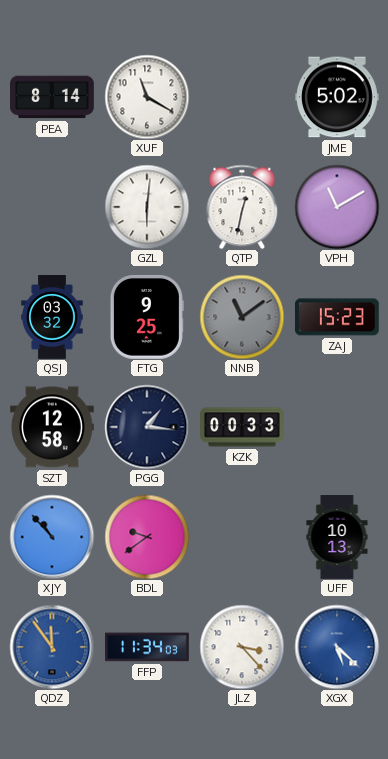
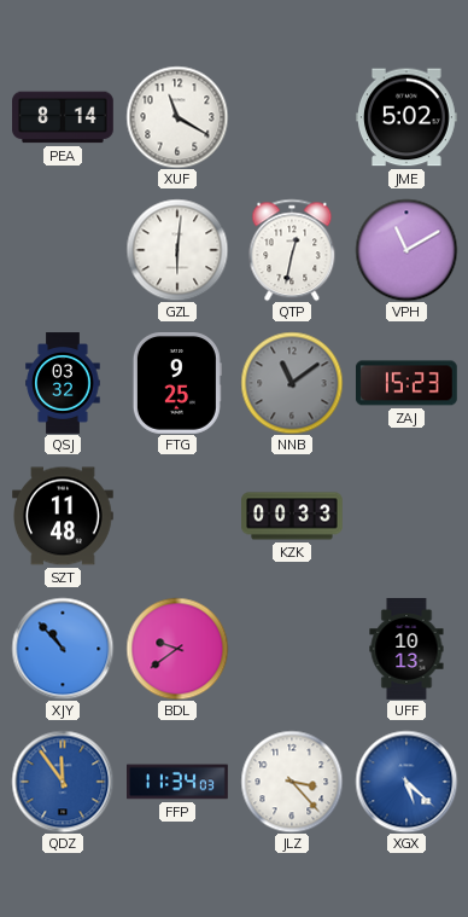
SZT: 12:58 -> 11:48 (64, 516)
PGG: 1:16 -> none (147, 427)
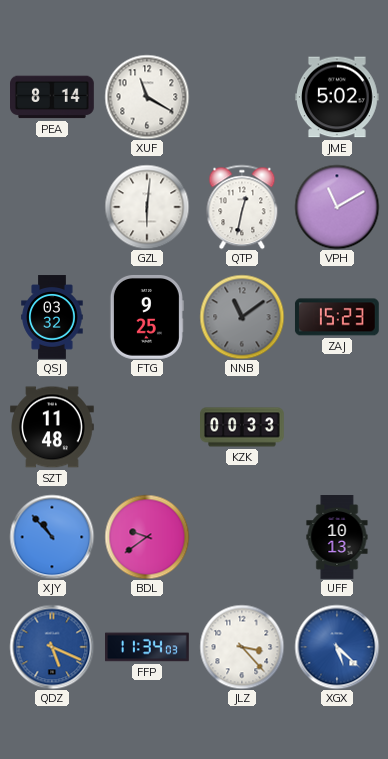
QDZ: 11:54 -> 5:19 (52, 647)
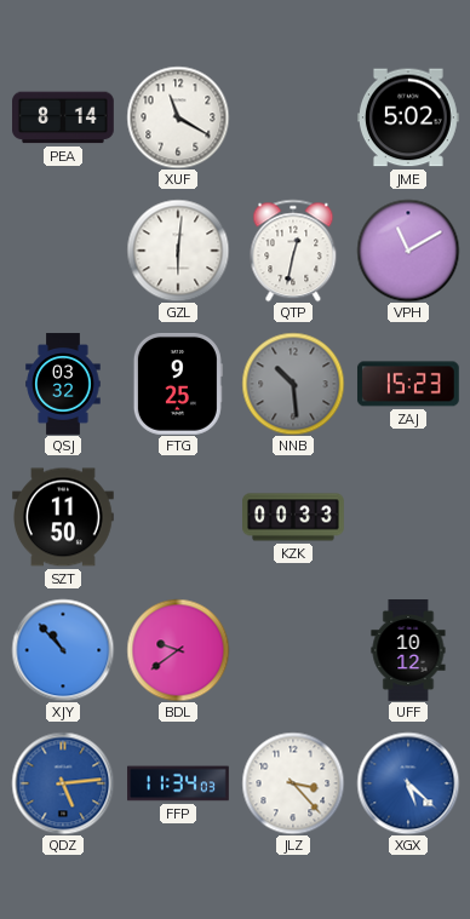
NNB: 11:09 -> 10:29 (293, 384)
SZT: 11:48 -> 11:50 (64, 517)
UFF: 10:13 -> 10:12 (408, 651)
QDZ: 5:19 -> 5:14 (63, 783)
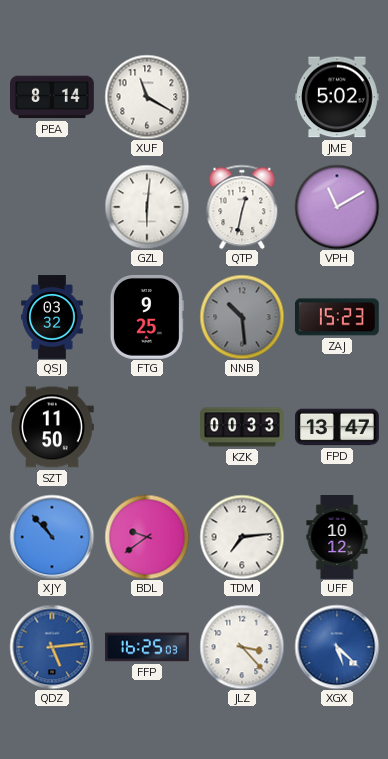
FPD: none -> 13:47 (338, 427)
TDM: none -> 7:14 (242, 537)
FFP: 11:34 -> 16:25 (148, 647)
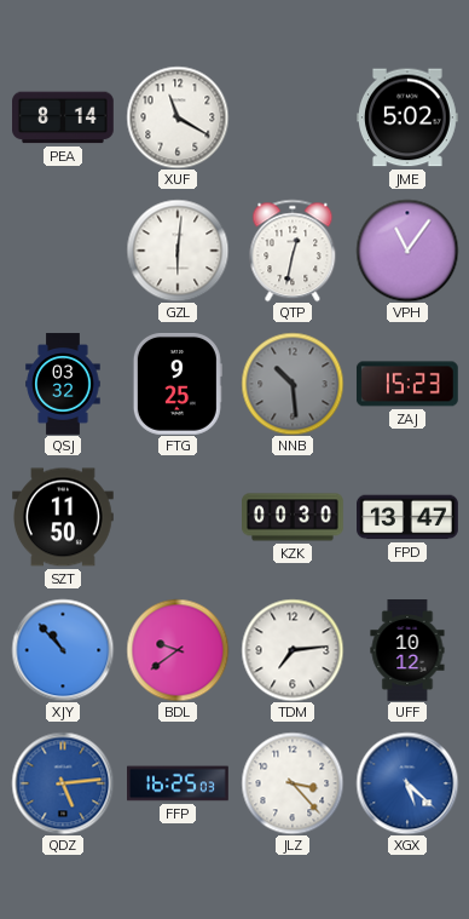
VPH: 11:10 -> 11:06 (407, 251)
KZK: 00:33 -> 00:30 (294, 517)
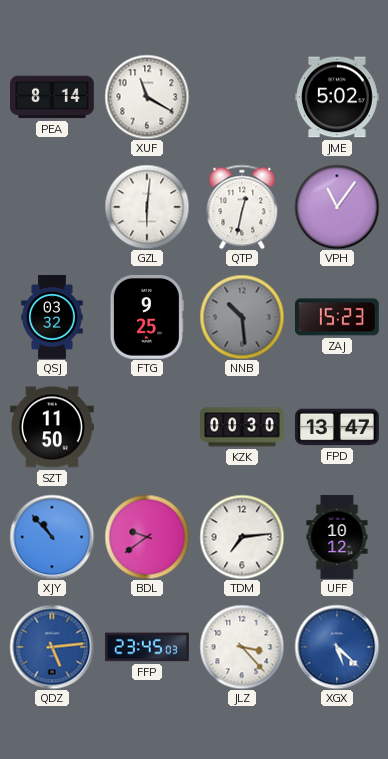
FFP: 16:25 -> 23:45 (148, 647)
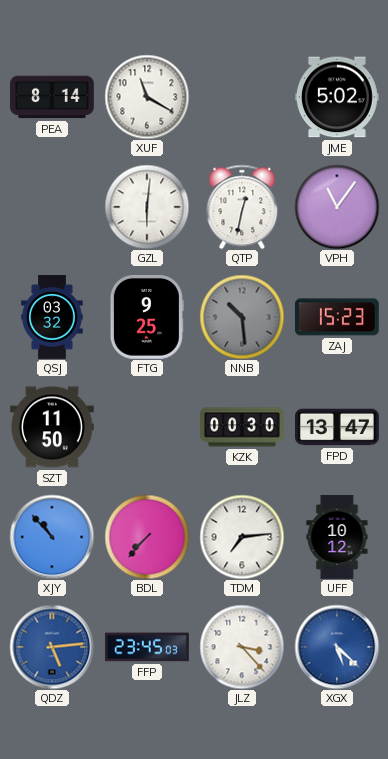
BDL: 9:39 -> 7:37 (147, 537)
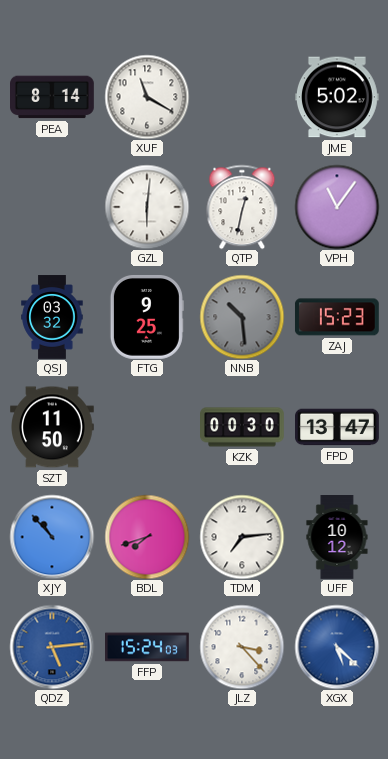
BDL: 7:37 -> 7:42 (147, 537)
FFP: 23:45 -> 15:24 (148, 647)
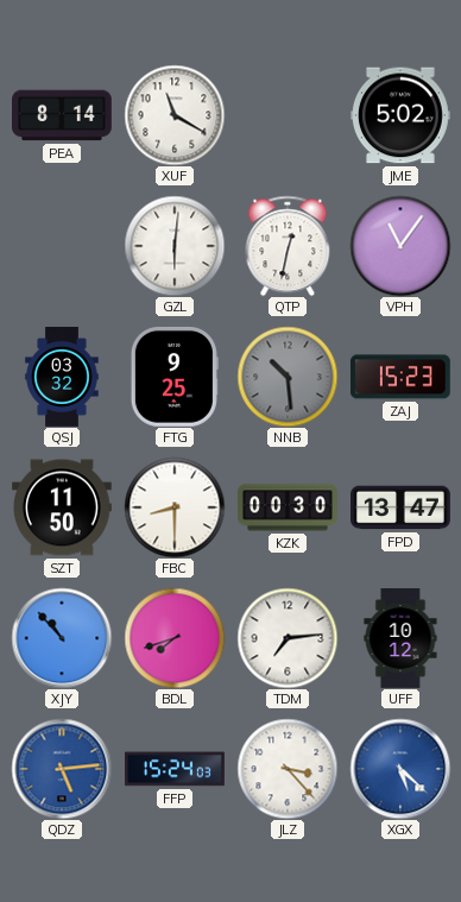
FBC: none -> 8:30 (175, 507)
